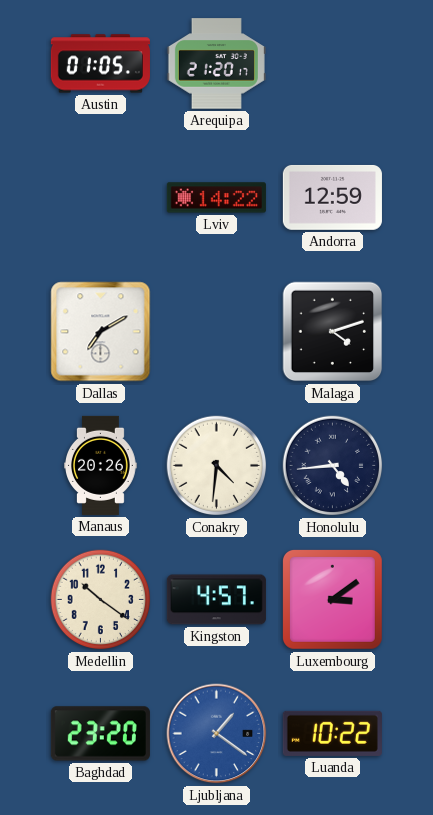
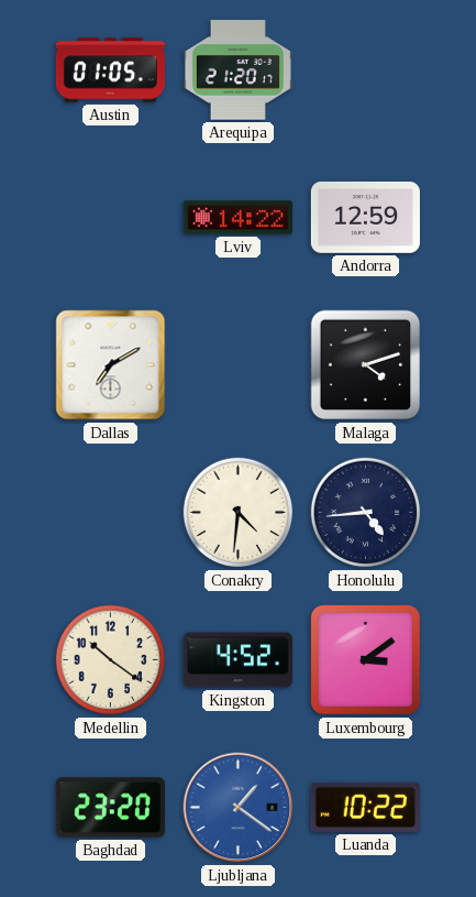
Manaus: 20:26 -> none (101, 465)
Kingston: 4:57 -> 4:52 (237, 660)
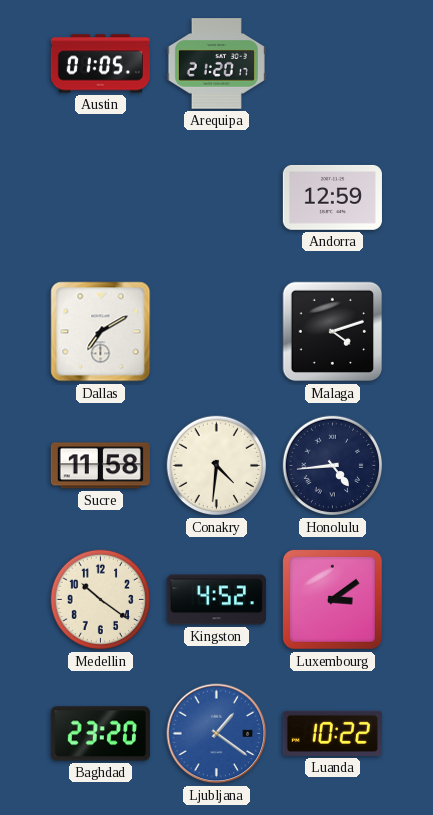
Lviv: 14:22 -> none (237, 218)
Sucre: none -> 11:58 (100, 466)
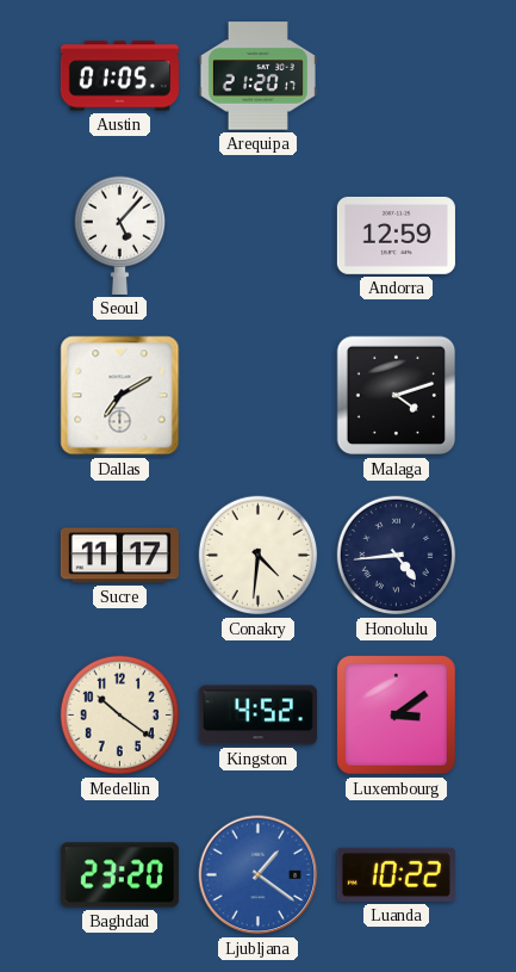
Seoul: none -> 5:07 (119, 235)
Sucre: 11:58 -> 11:17 (119, 556)
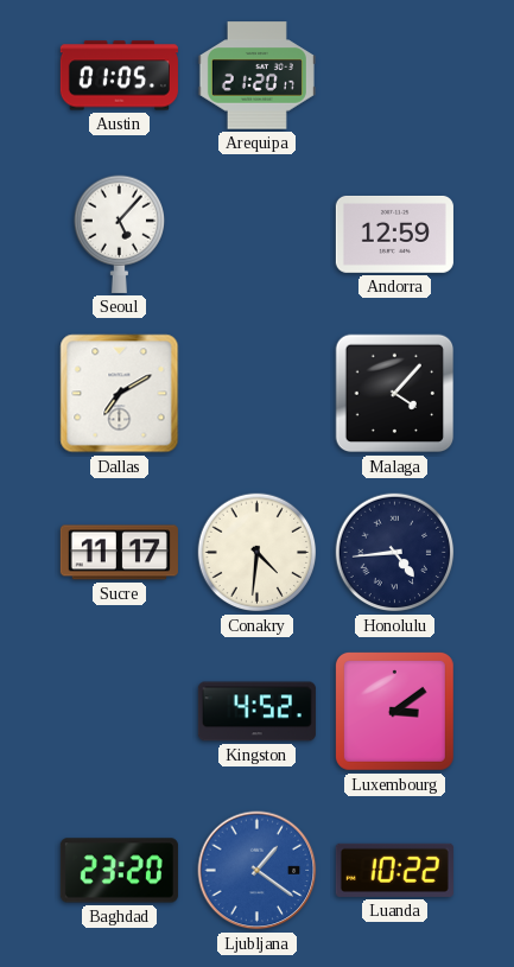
Malaga: 4:12 -> 4:07 (395, 394)
Medellin: 10:21 -> none (120, 716)
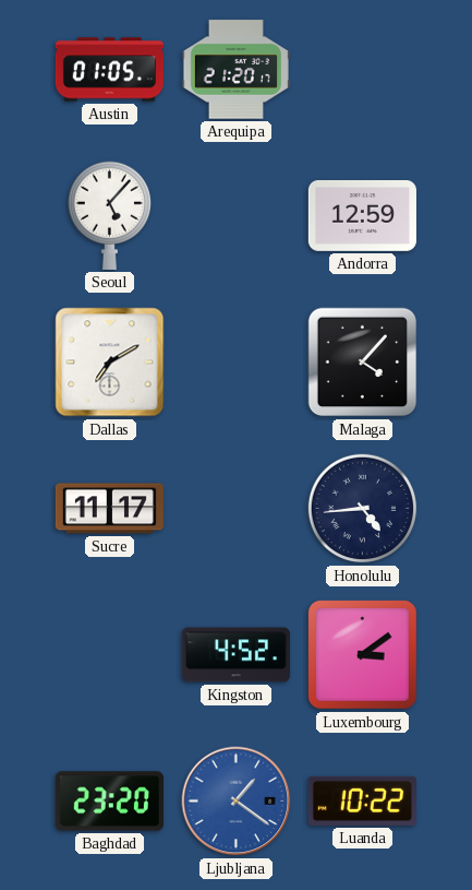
Conakry: 4:31 -> none (258, 553)
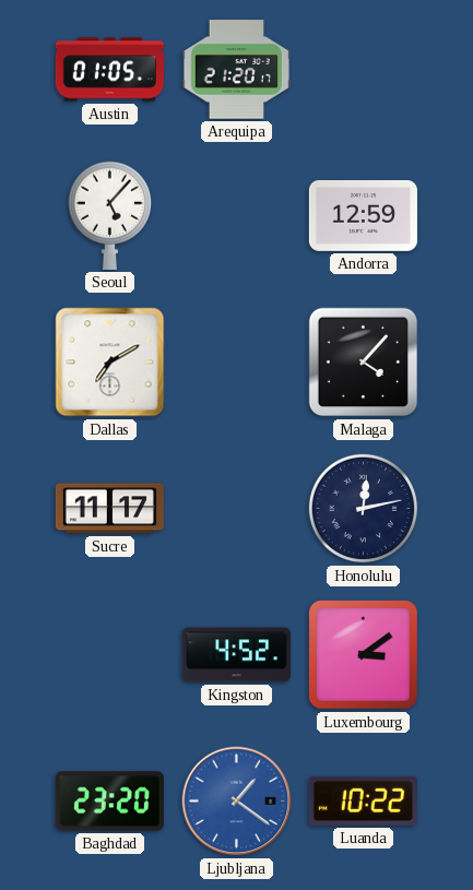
Honolulu: 4:44 -> 12:13 (364, 509)
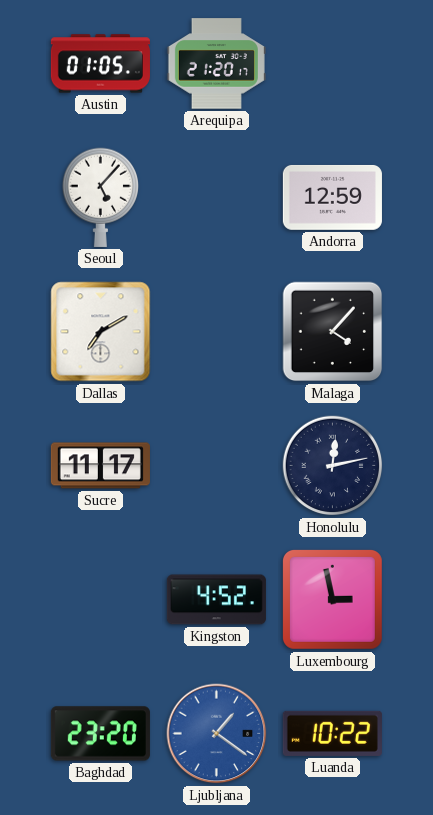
Luxembourg: 3:09 -> 2:58 (332, 599)
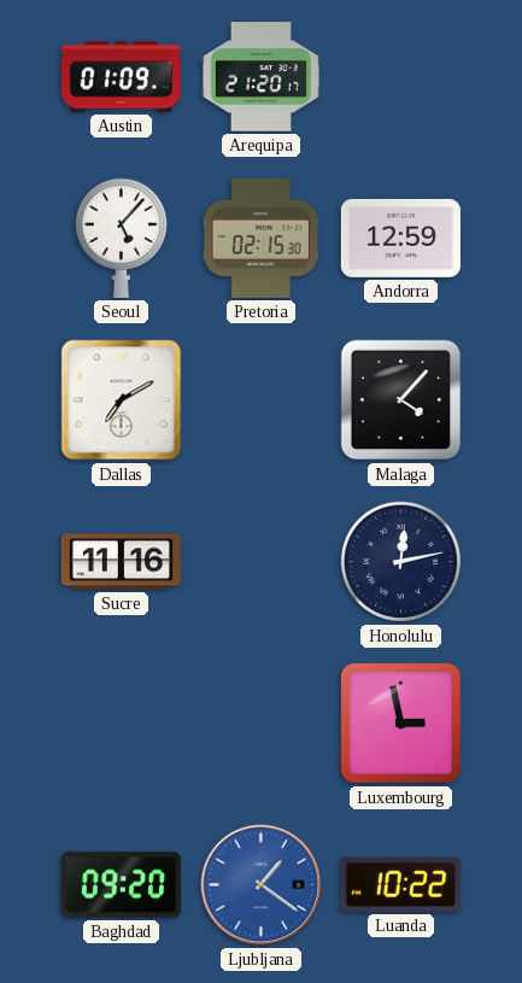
Austin: 01:05 -> 01:09 (121, 77)
Pretoria: none -> 02:15 (260, 238)
Sucre: 11:17 -> 11:16 (121, 562)
Kingston: 4:52 -> none (216, 600)
Baghdad: 23:20 -> 09:20 (121, 885)
